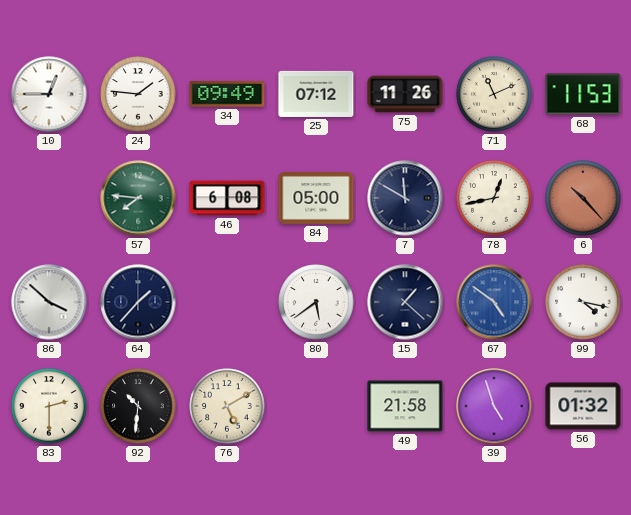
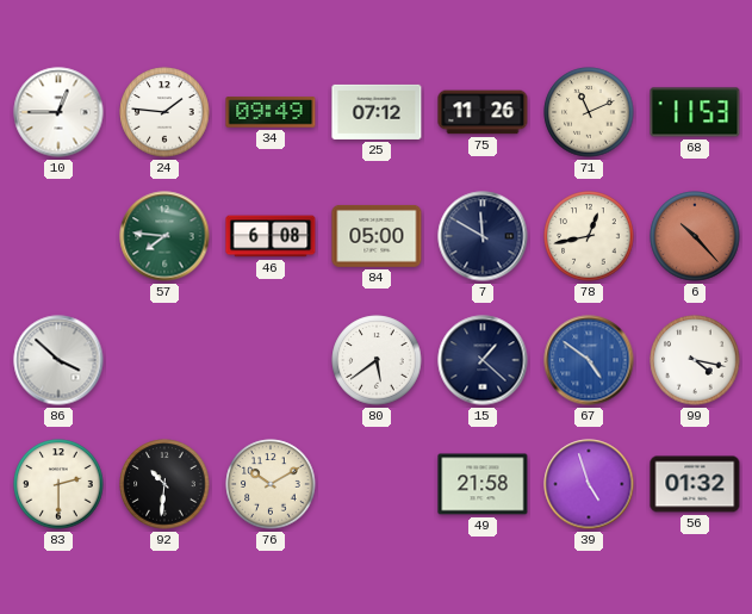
64: 1:37 -> none (138, 302)
76: 5:10 -> 10:10 (271, 484)
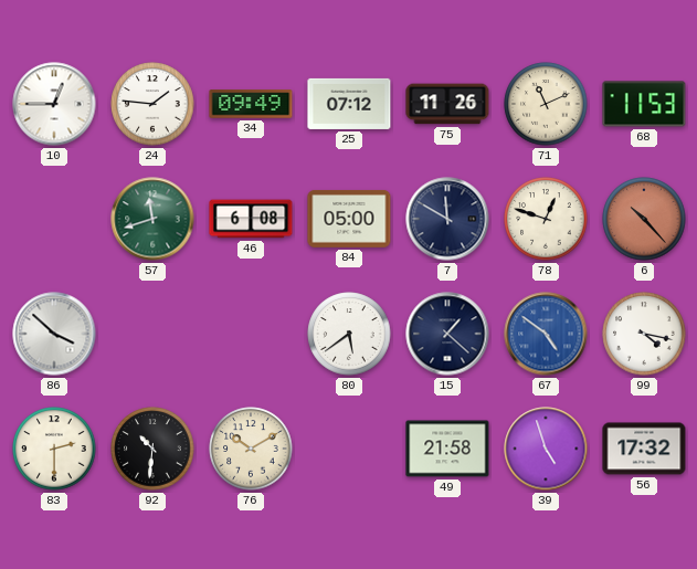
57: 7:46 -> 11:42 (152, 219)
78: 12:43 -> 12:48 (546, 219)
56: 01:32 -> 17:32 (644, 449)
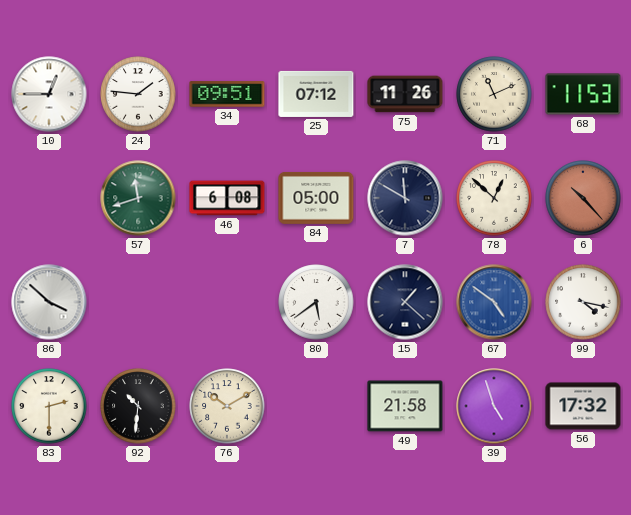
34: 09:49 -> 09:51 (227, 94)
78: 12:48 -> 12:52 (494, 198)
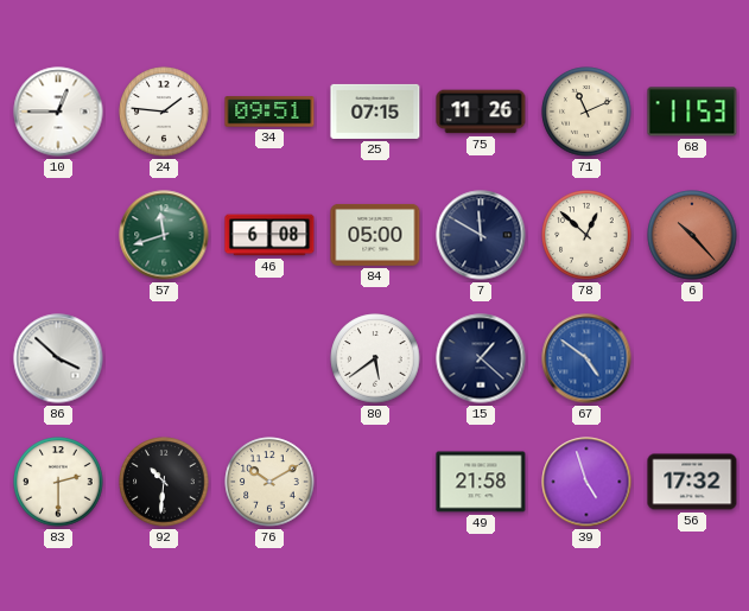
25: 07:12 -> 07:15 (375, 112)
99: 4:17 -> none (583, 302)
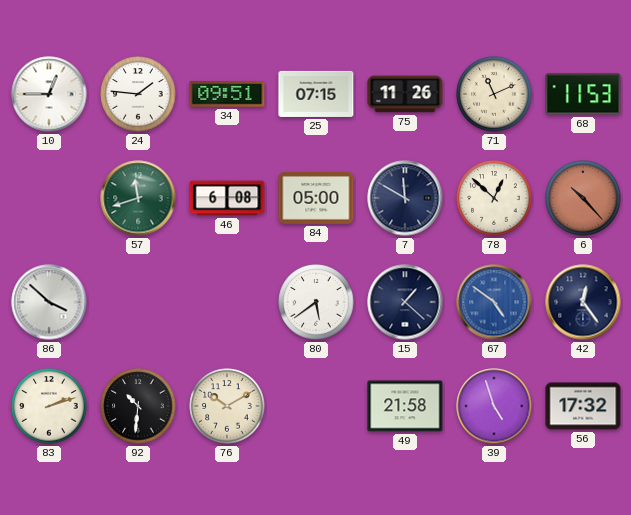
42: none -> 12:24 (583, 302)
83: 2:30 -> 2:12 (49, 406)
